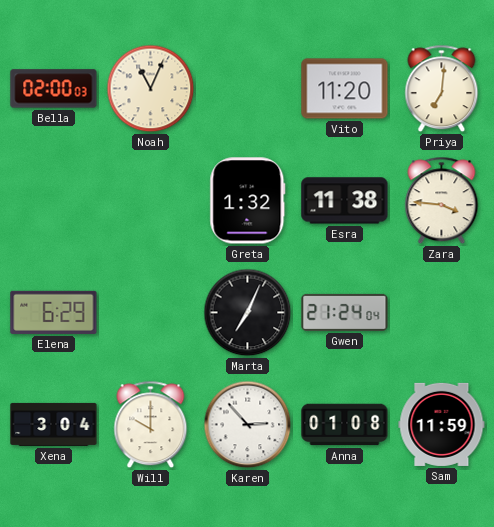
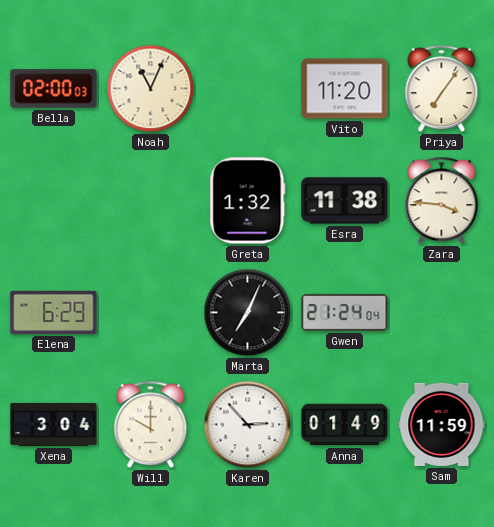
Priya: 7:01 -> 7:06 (442, 89)
Anna: 01:08 -> 01:49 (345, 425)
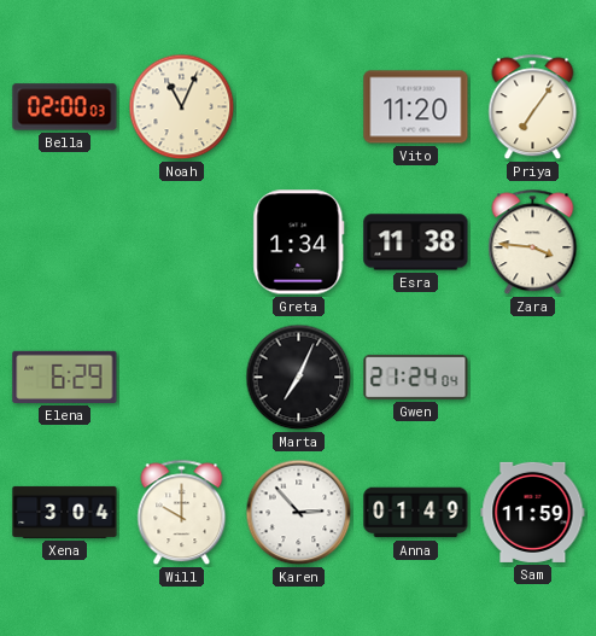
Greta: 1:32 -> 1:34 (299, 243)
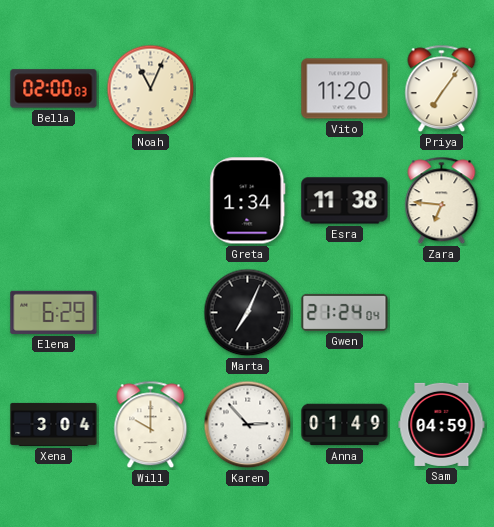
Zara: 3:46 -> 6:46 (442, 201)
Sam: 11:59 -> 04:59 (442, 424)
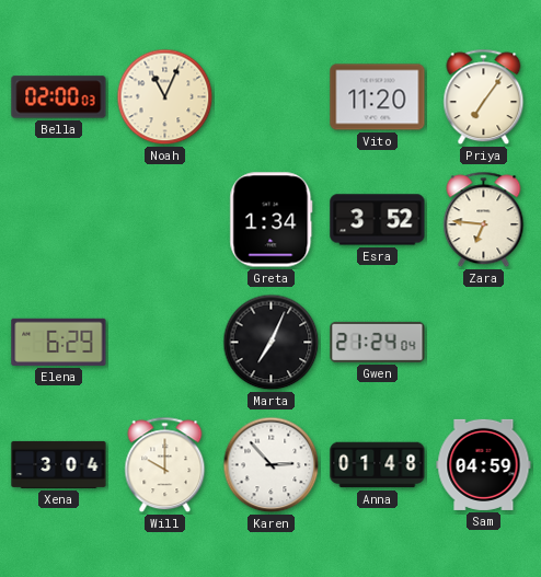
Esra: 11:38 -> 3:52 (378, 220)
Anna: 01:49 -> 01:48 (378, 465)
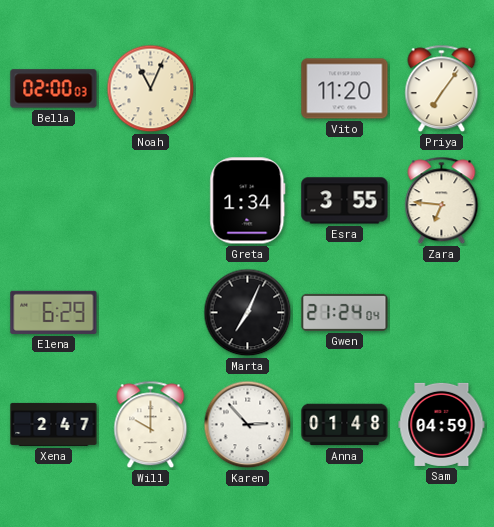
Esra: 3:52 -> 3:55 (345, 201)
Xena: 3:04 -> 2:47 (54, 424)
